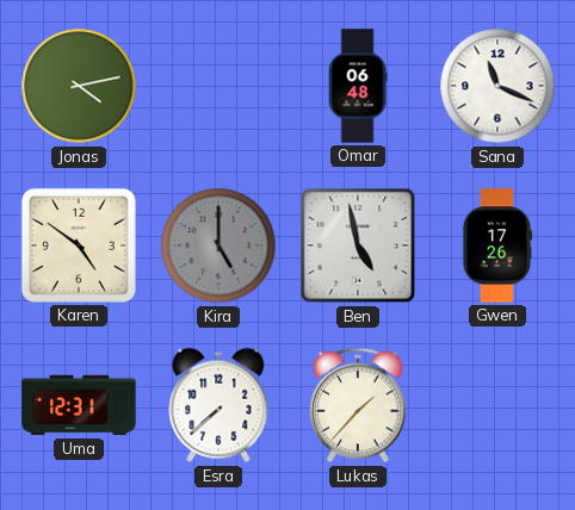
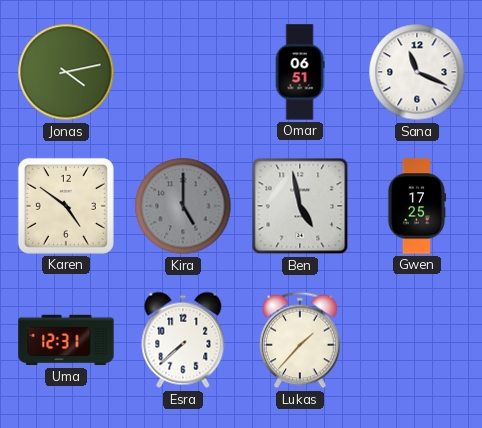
Omar: 06:48 -> 06:51 (300, 72)
Gwen: 17:26 -> 17:25 (417, 206)
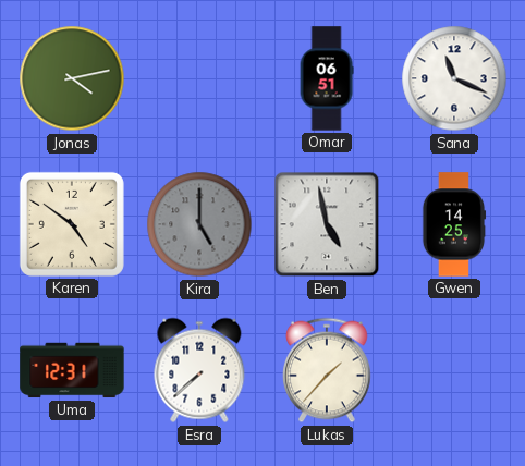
Gwen: 17:25 -> 14:25 (454, 224)
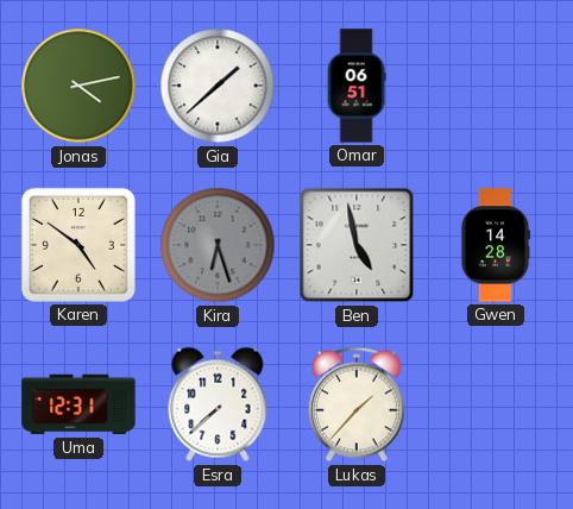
Gia: none -> 1:38 (218, 86)
Sana: 11:19 -> none (454, 78)
Kira: 5:00 -> 6:27 (218, 245)
Gwen: 14:25 -> 14:28 (496, 245)
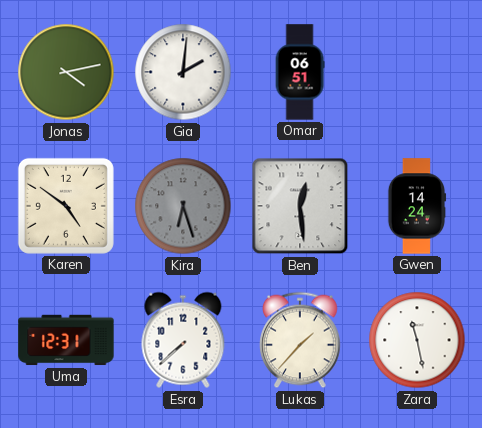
Gia: 1:38 -> 2:01 (183, 72)
Ben: 4:58 -> 12:29 (300, 206)
Gwen: 14:28 -> 14:24 (417, 206)
Zara: none -> 11:28 (417, 340)
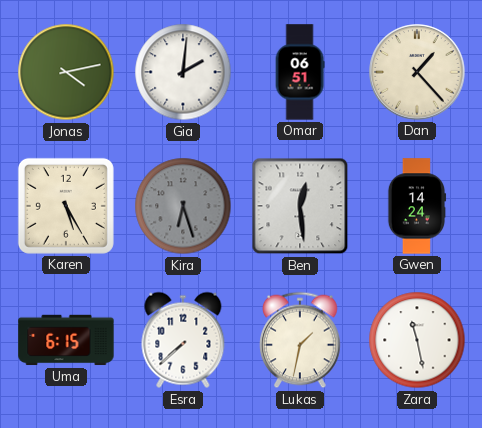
Dan: none -> 1:23 (417, 72)
Karen: 4:51 -> 5:25 (66, 206)
Uma: 12:31 -> 6:15 (66, 340)
Lukas: 1:37 -> 1:32 (301, 340)
